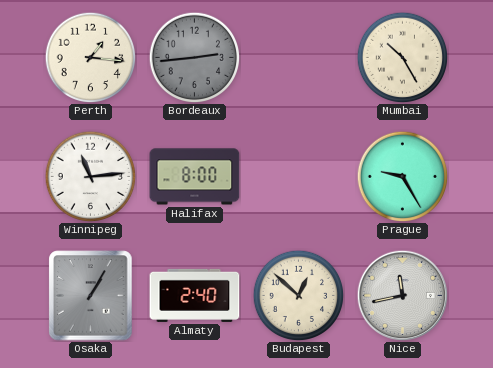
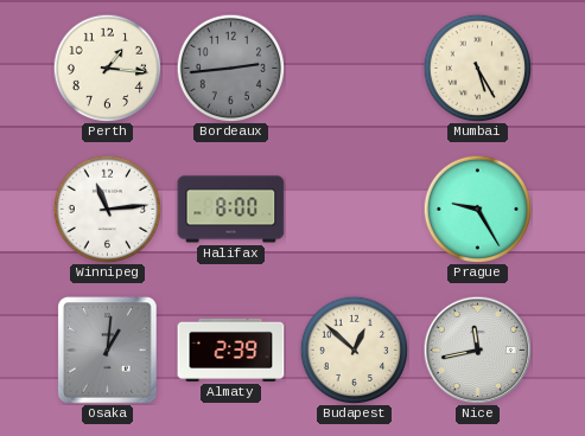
Mumbai: 10:25 -> 5:25 (477, 68)
Osaka: 1:05 -> 1:01 (108, 351)
Almaty: 2:40 -> 2:39 (231, 350)
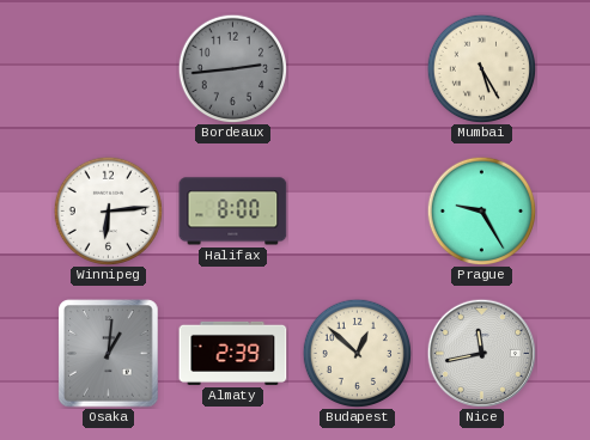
Perth: 1:16 -> none (107, 68)
Winnipeg: 11:14 -> 6:14 (108, 210)
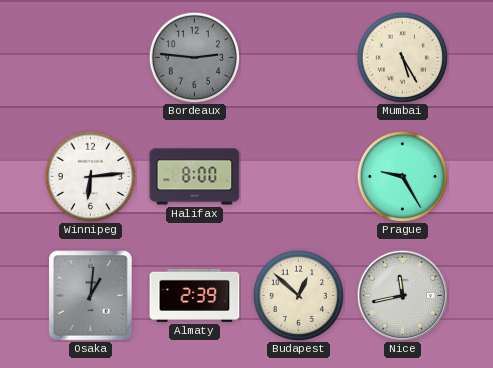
Bordeaux: 2:44 -> 2:46 (194, 57)
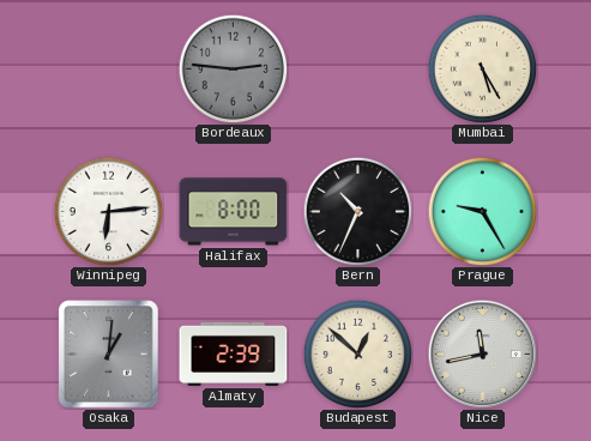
Bern: none -> 10:34 (357, 211)
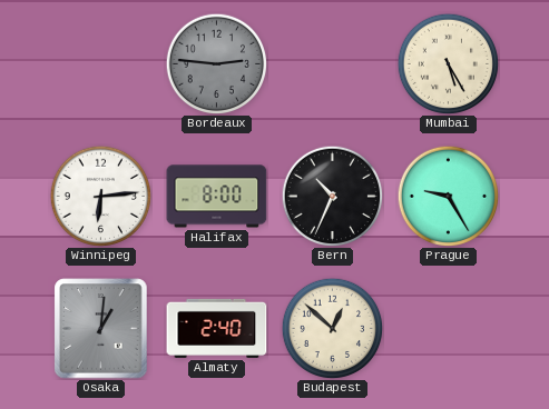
Almaty: 2:39 -> 2:40 (217, 328)
Nice: 11:43 -> none (482, 354)
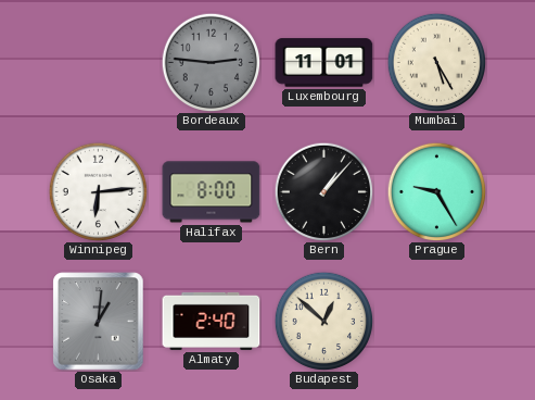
Luxembourg: none -> 11:01 (324, 63)
Bern: 10:34 -> 1:07 (323, 191)
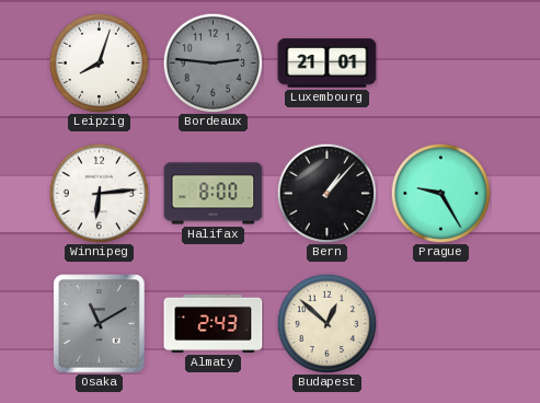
Leipzig: none -> 8:03 (99, 62)
Luxembourg: 11:01 -> 21:01 (328, 64)
Mumbai: 5:25 -> none (436, 62)
Osaka: 1:01 -> 11:10 (100, 324)
Almaty: 2:40 -> 2:43 (214, 323)
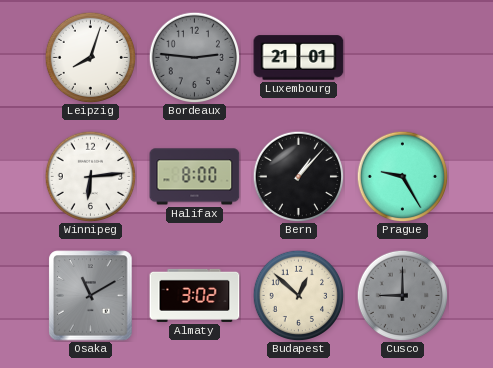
Almaty: 2:43 -> 3:02 (195, 295)
Cusco: none -> 9:00 (402, 295)
